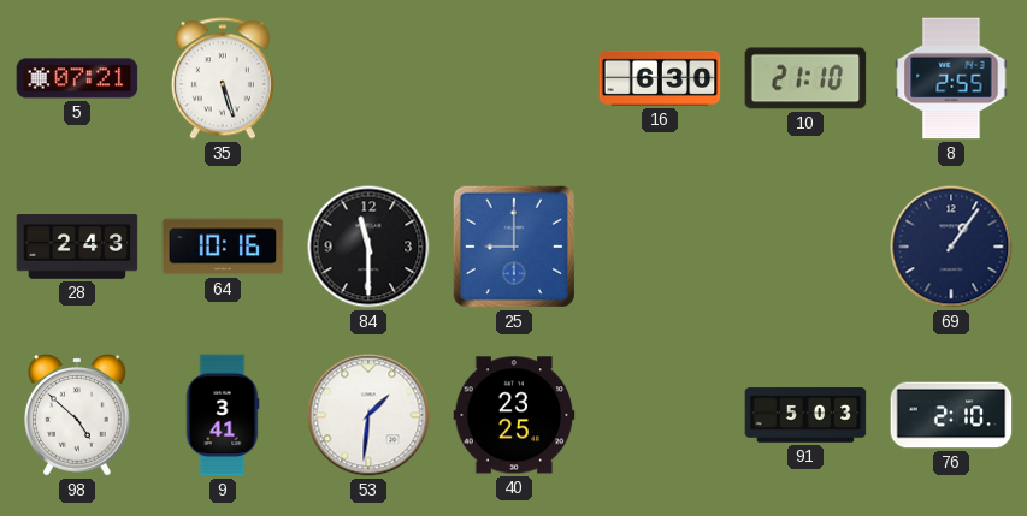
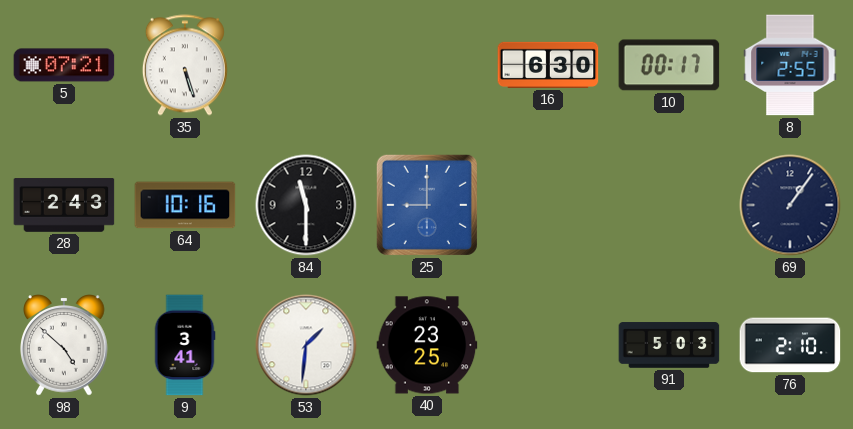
10: 21:10 -> 00:17 (669, 65)
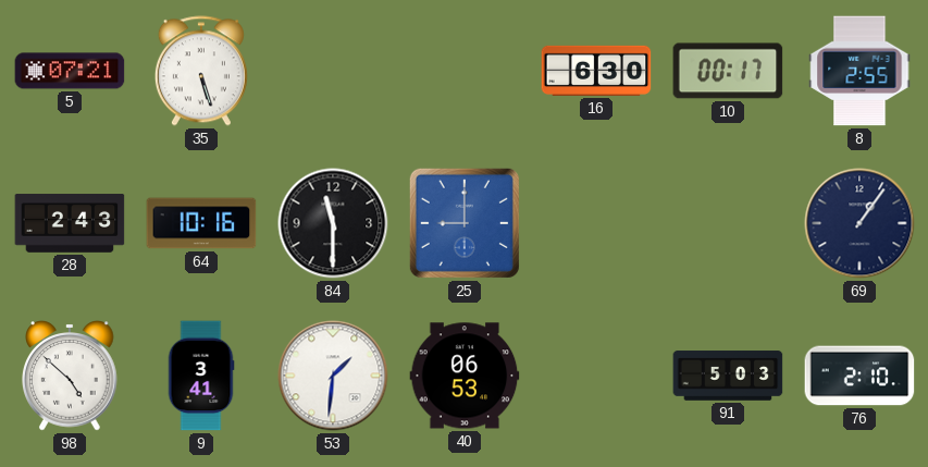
40: 23:25 -> 06:53 (465, 376)
